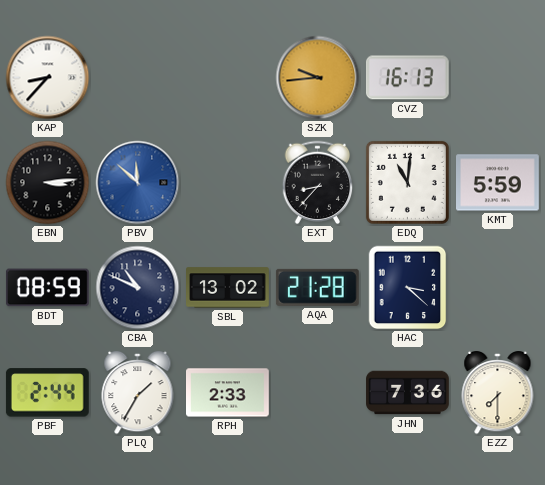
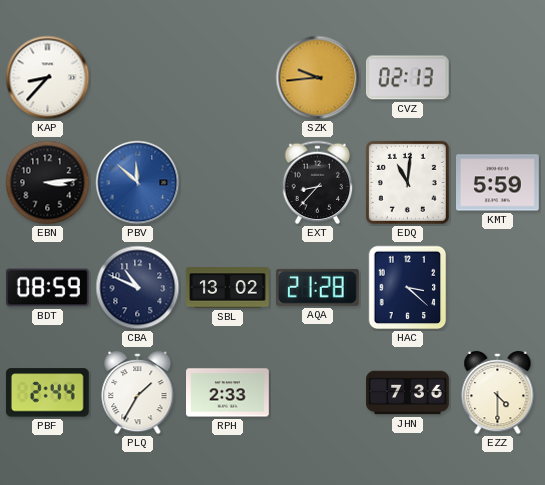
CVZ: 16:13 -> 02:13 (407, 78)
EZZ: 7:30 -> 4:30 (498, 393)
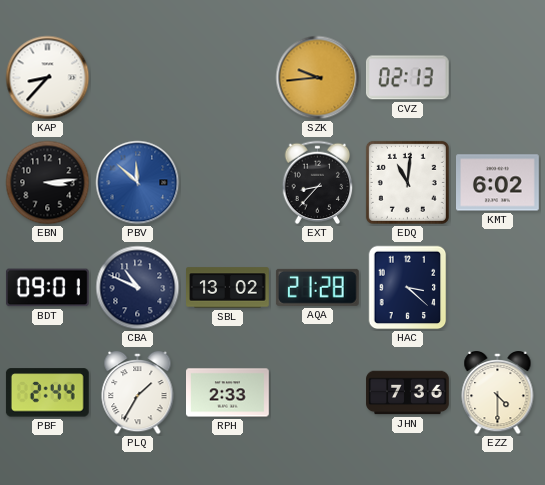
KMT: 5:59 -> 6:02 (498, 183)
BDT: 08:59 -> 09:01 (47, 288)
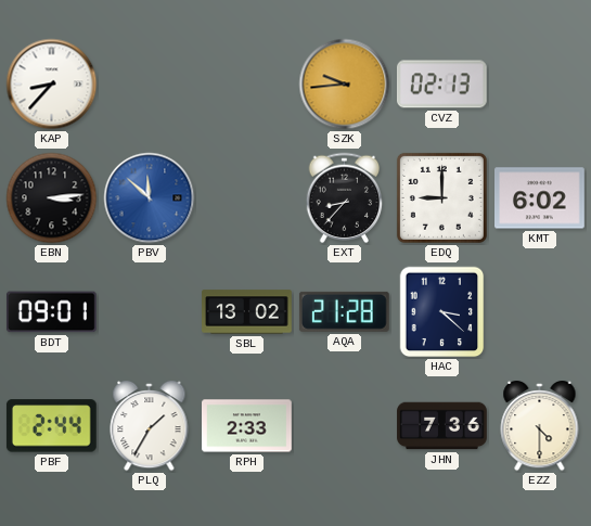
EDQ: 11:01 -> 9:00 (441, 197)
CBA: 10:49 -> none (138, 288)
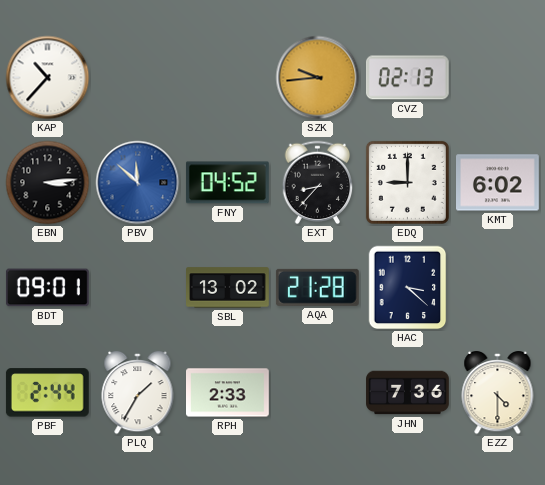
KAP: 8:37 -> 10:37 (48, 78)
FNY: none -> 04:52 (227, 183)
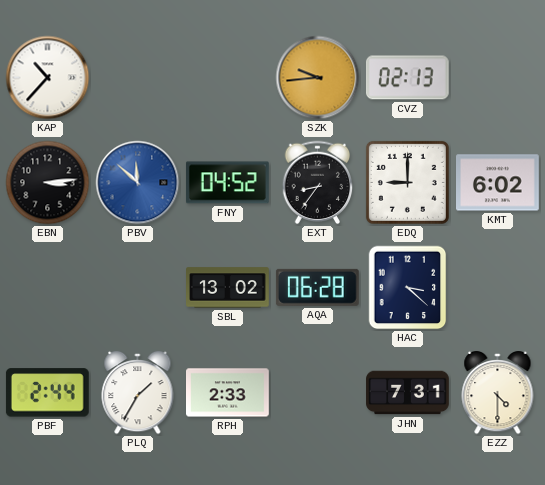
EXT: 8:37 -> 8:36 (318, 183)
BDT: 09:01 -> none (47, 288)
AQA: 21:28 -> 06:28 (317, 287)
JHN: 7:36 -> 7:31 (408, 393)
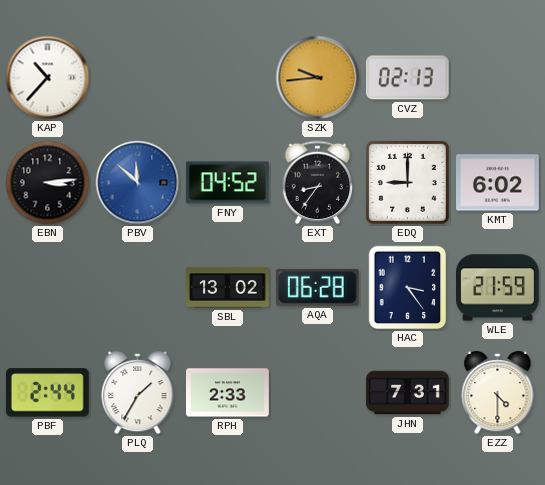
HAC: 3:22 -> 3:24 (408, 288)
WLE: none -> 21:59 (498, 288)
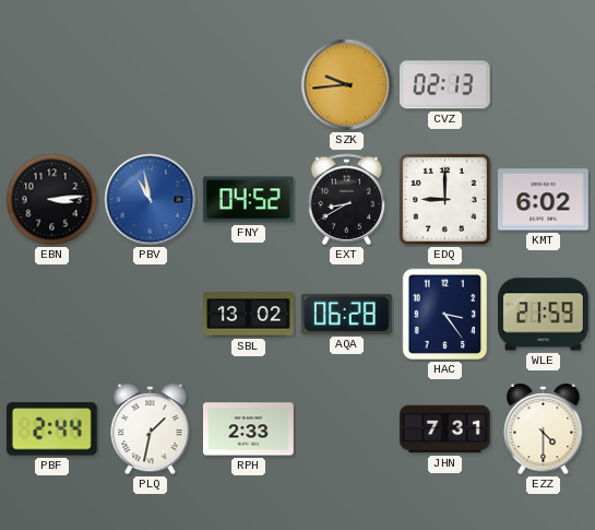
KAP: 10:37 -> none (48, 78)
PBV: 11:52 -> 10:58 (151, 200)
EXT: 8:36 -> 8:40 (347, 200)
PLQ: 1:35 -> 1:32 (151, 429)
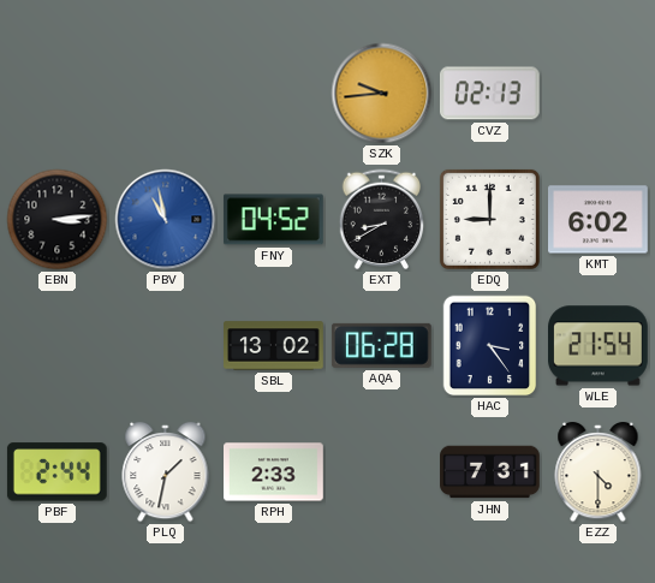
WLE: 21:59 -> 21:54 (599, 346)
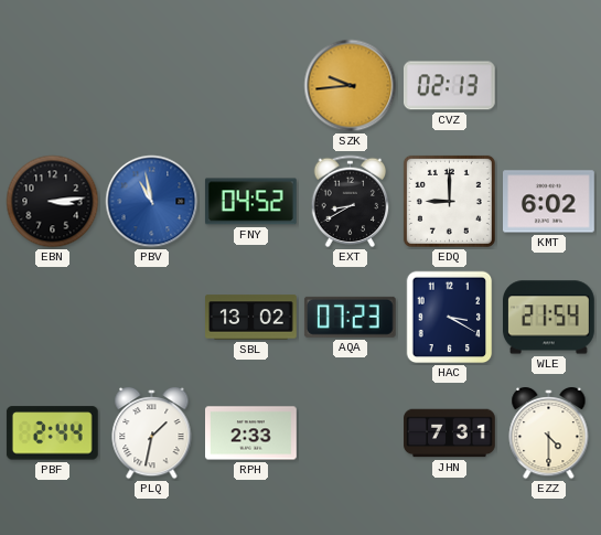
AQA: 06:28 -> 07:23 (350, 317)
HAC: 3:24 -> 3:20 (450, 318)
